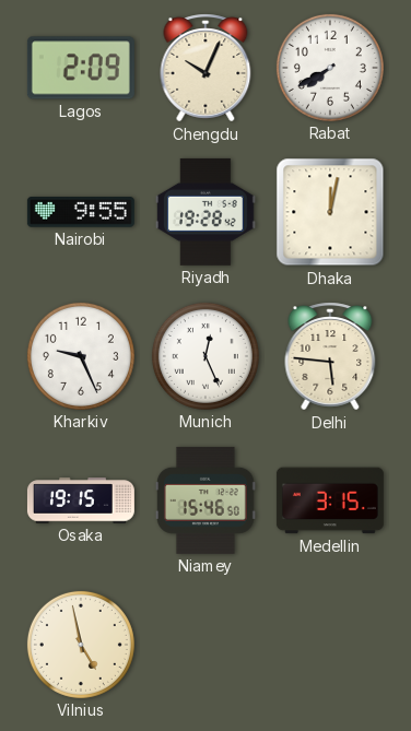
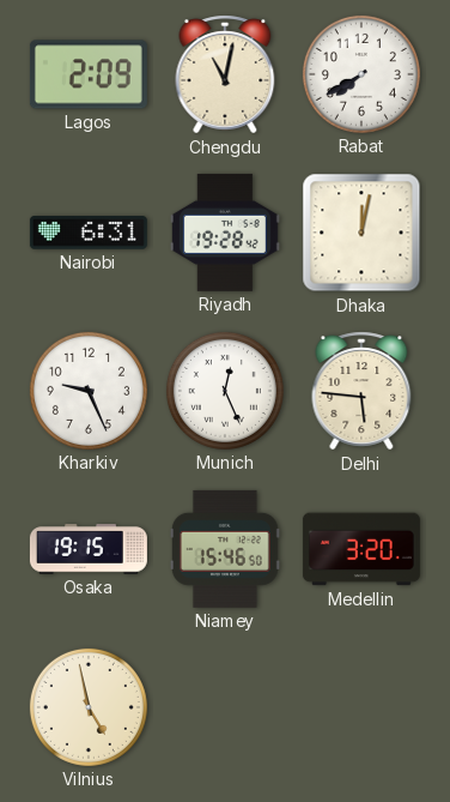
Chengdu: 10:04 -> 11:02 (225, 74)
Nairobi: 9:55 -> 6:31 (89, 233)
Medellin: 3:15 -> 3:20 (361, 549)
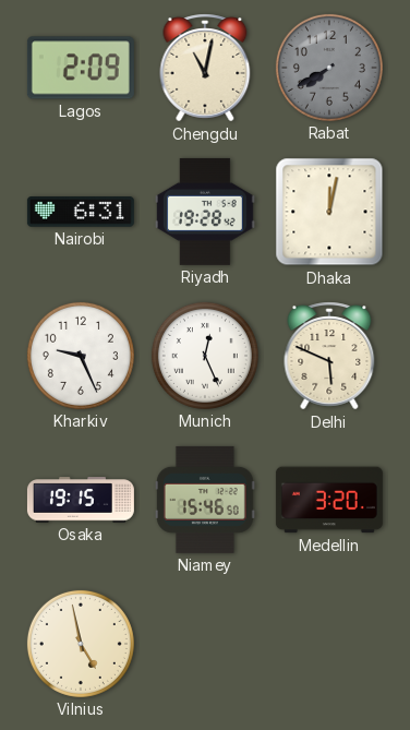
Rabat dial: white -> grey (329, 68)
Delhi: 5:46 -> 5:49 (329, 356)
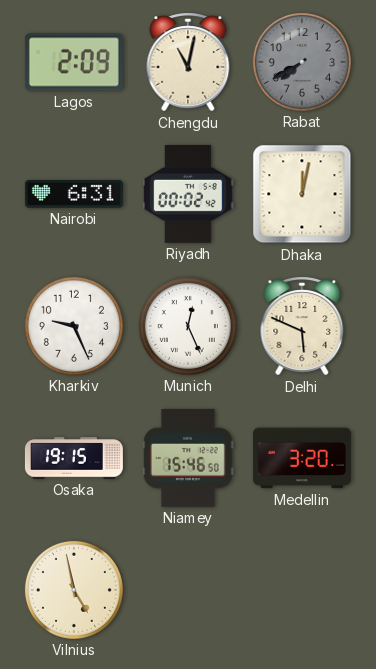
Riyadh: 19:28 -> 00:02 (188, 194)
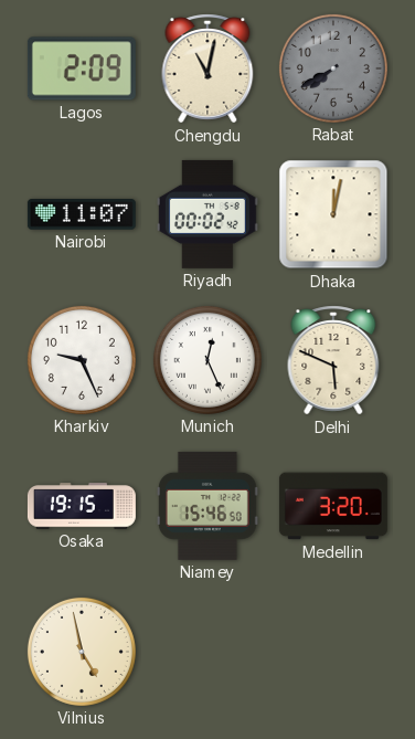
Nairobi: 6:31 -> 11:07 (82, 214)
